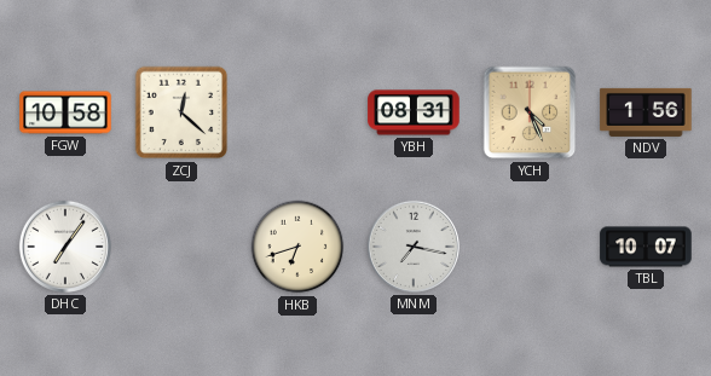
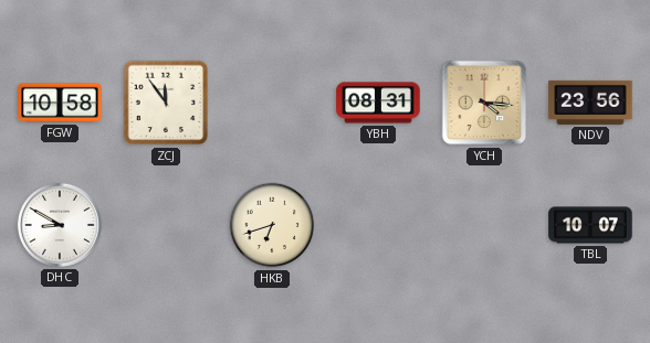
ZCJ: 12:22 -> 11:54 (166, 103)
YCH: 4:26 -> 4:16 (484, 103)
NDV: 1:56 -> 23:56 (590, 103)
DHC: 7:06 -> 8:50 (60, 225)
MNM: 7:17 -> none (414, 247)
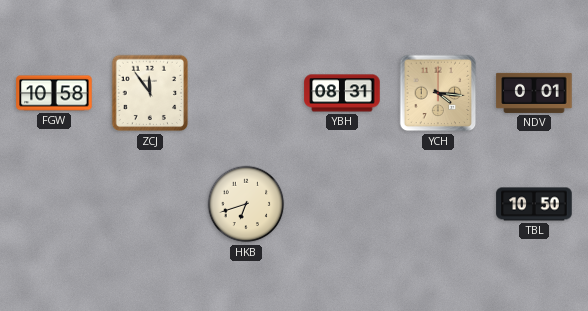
NDV: 23:56 -> 0:01 (534, 93)
DHC: 8:50 -> none (60, 225)
TBL: 10:07 -> 10:50 (534, 204)
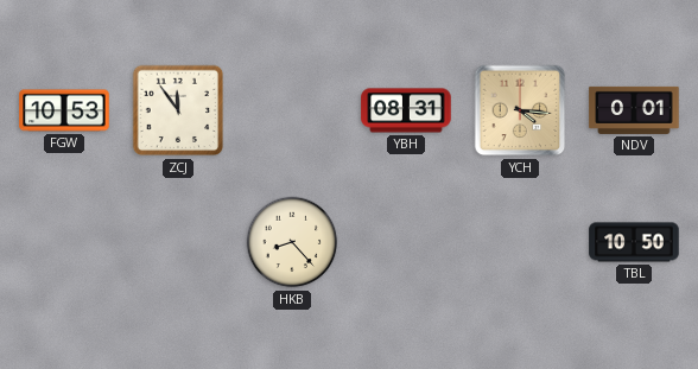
FGW: 10:58 -> 10:53 (64, 110)
HKB: 6:42 -> 8:23 (292, 242)
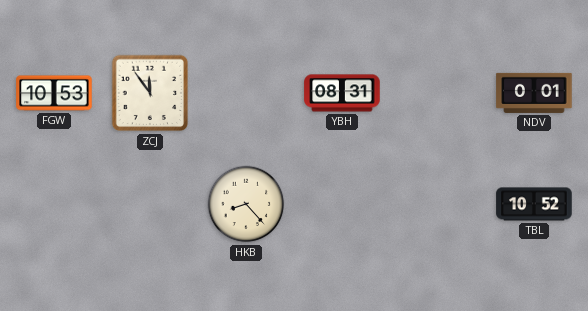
YCH: 4:16 -> none (520, 110)
TBL: 10:50 -> 10:52 (534, 204)
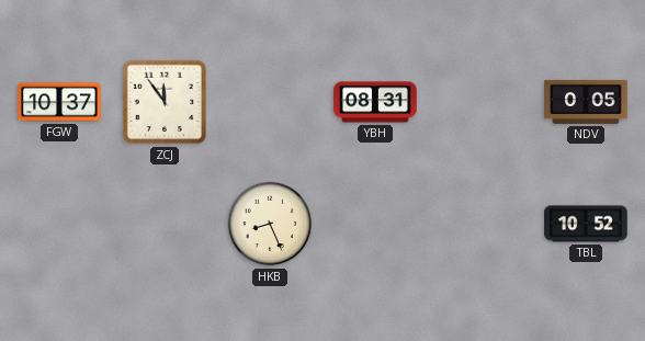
FGW: 10:53 -> 10:37 (59, 102)
NDV: 0:01 -> 0:05 (586, 102)
HKB: 8:23 -> 8:26 (270, 224)
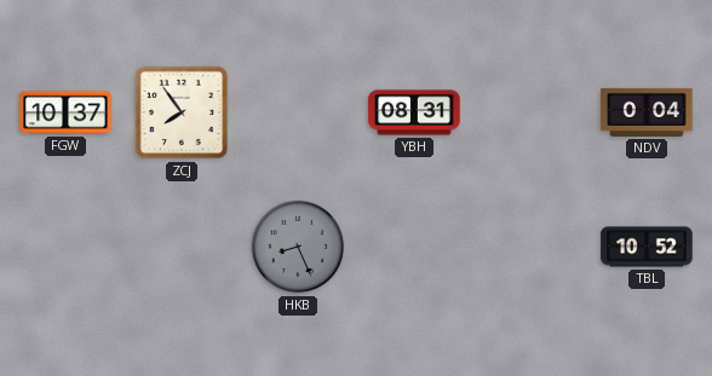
ZCJ: 11:54 -> 7:54 (182, 112)
NDV: 0:05 -> 0:04 (647, 112)
HKB dial: cream -> grey (298, 247)
